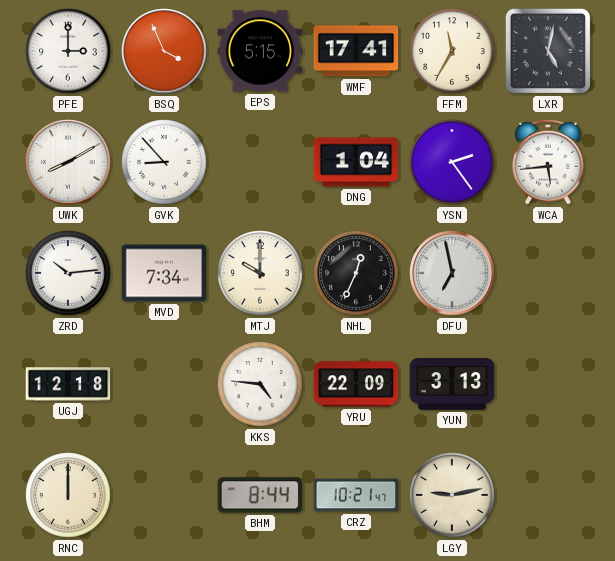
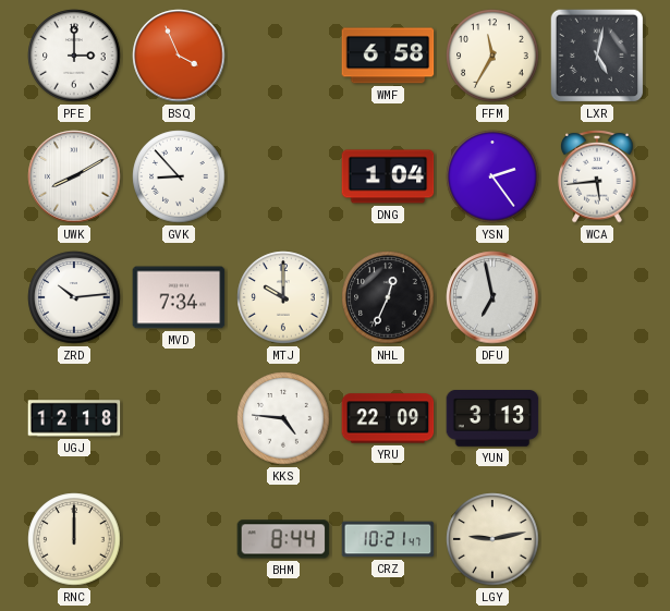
EPS: 5:15 -> none (260, 51)
WMF: 17:41 -> 6:58 (388, 56)
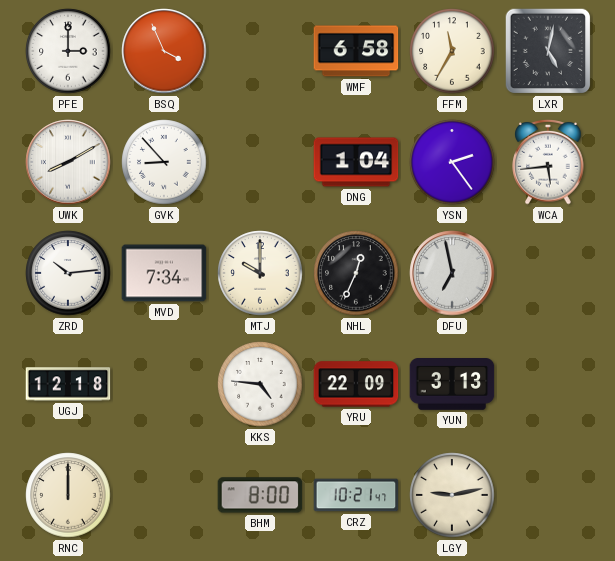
BHM: 8:44 -> 8:00 (260, 495)
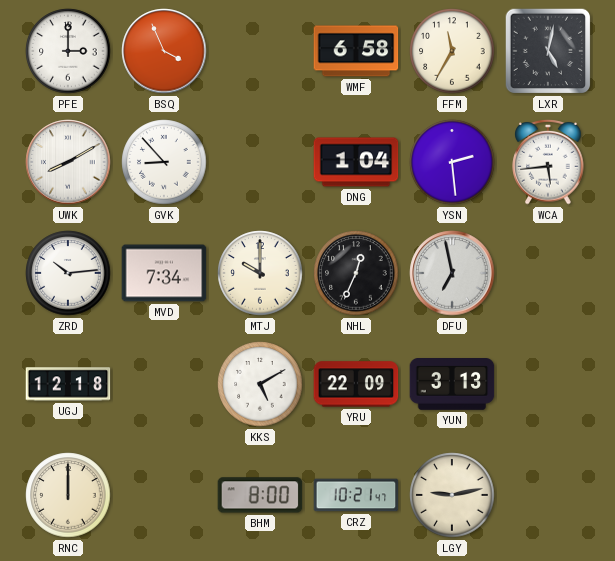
YSN: 2:24 -> 2:29 (452, 162)
KKS: 4:46 -> 5:10 (260, 384)
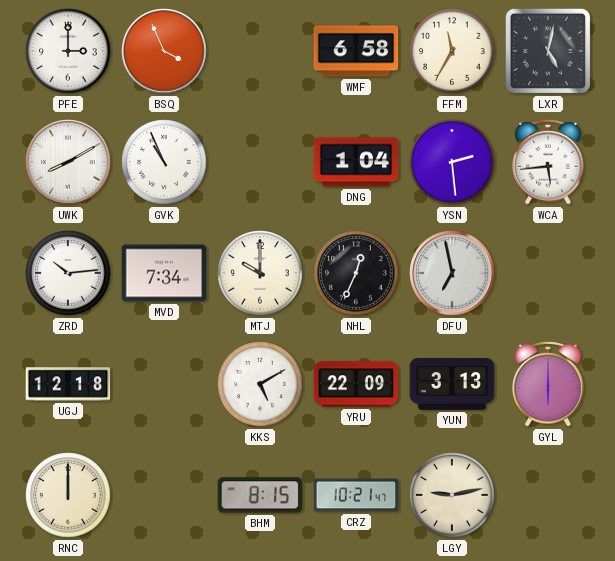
GVK: 8:53 -> 10:56 (164, 162)
GYL: none -> 6:00 (548, 384)
BHM: 8:00 -> 8:15 (260, 495)
